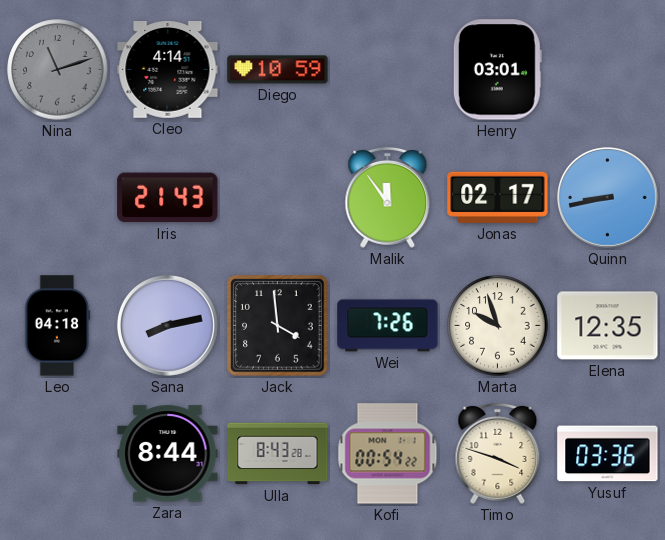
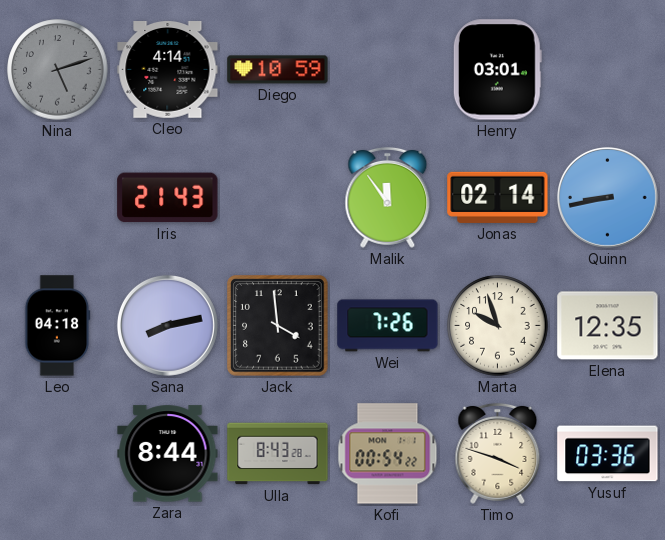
Nina: 11:12 -> 5:12 (58, 70)
Jonas: 02:17 -> 02:14 (498, 197)
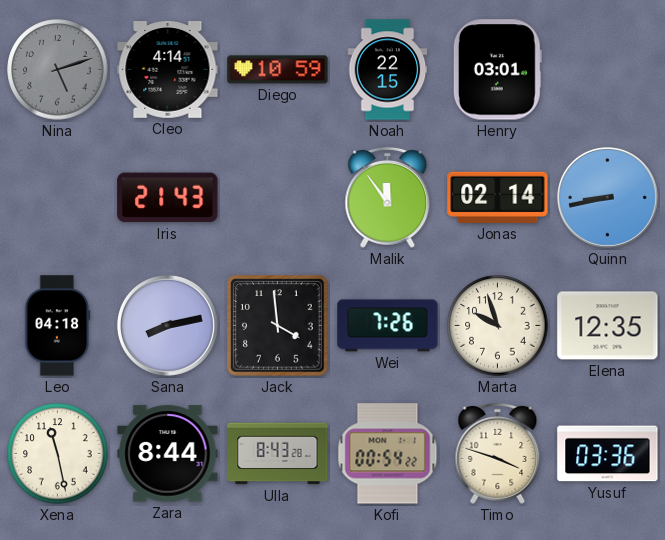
Noah: none -> 22:15 (388, 70)
Xena: none -> 11:28 (58, 454)
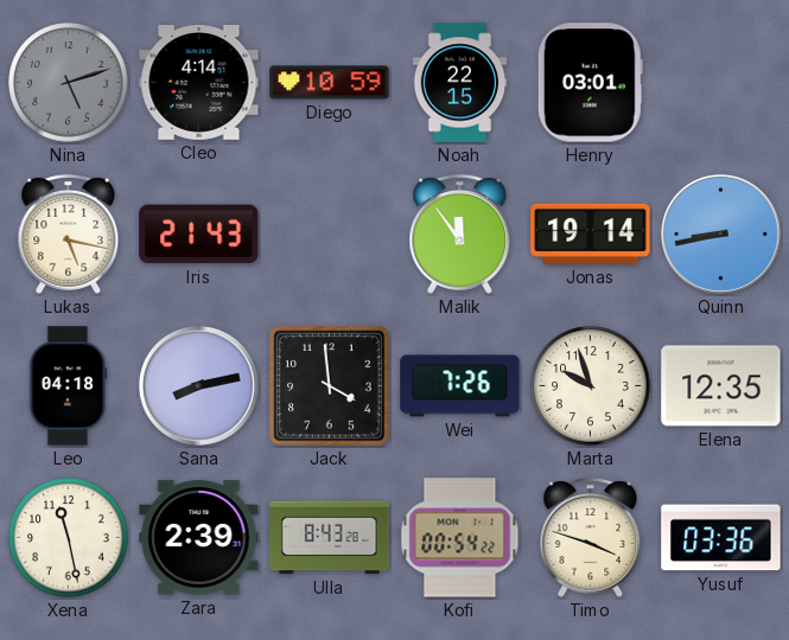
Lukas: none -> 5:17 (69, 233)
Jonas: 02:14 -> 19:14 (591, 233)
Zara: 8:44 -> 2:39 (199, 538)
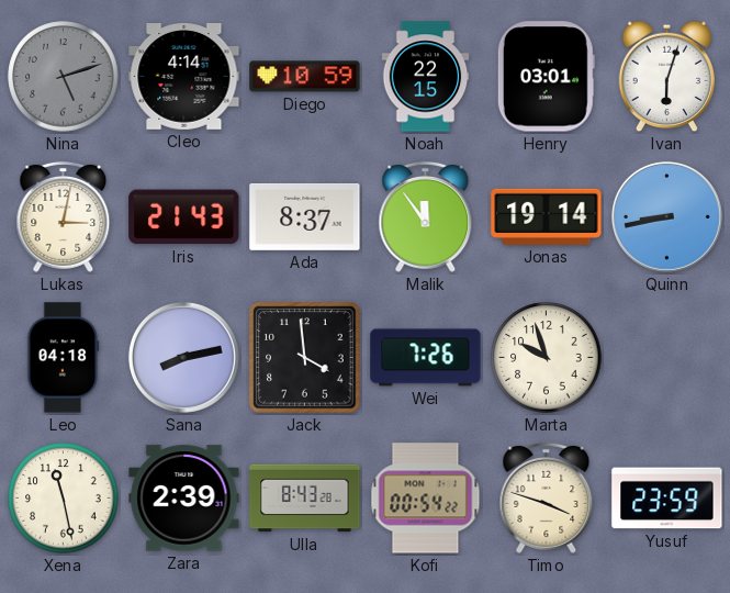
Ivan: none -> 6:03 (666, 77)
Lukas: 5:17 -> 3:02 (64, 216)
Ada: none -> 8:37 (305, 216)
Elena: 12:35 -> none (721, 386)
Yusuf: 03:36 -> 23:59 (667, 499)
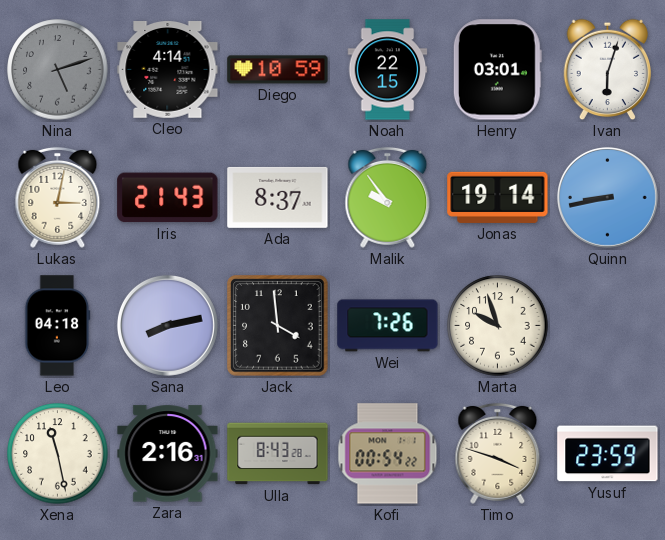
Malik: 11:54 -> 9:54 (388, 197)
Zara: 2:39 -> 2:16 (168, 454)
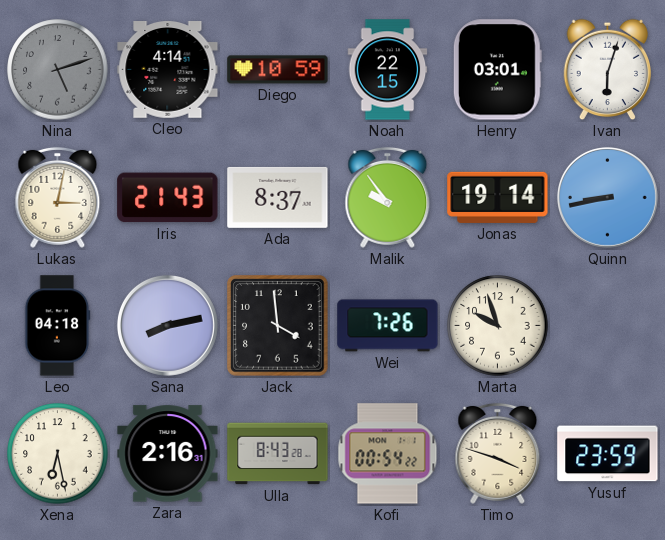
Xena: 11:28 -> 6:28 (58, 454)
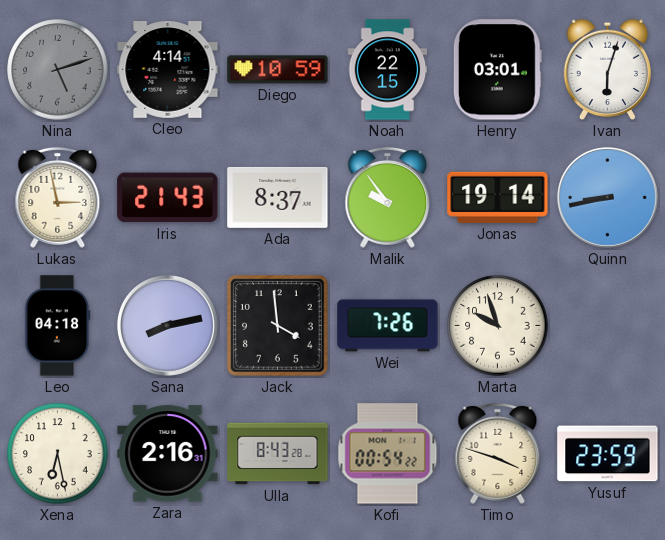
Lukas: 3:02 -> 2:58 (58, 197)
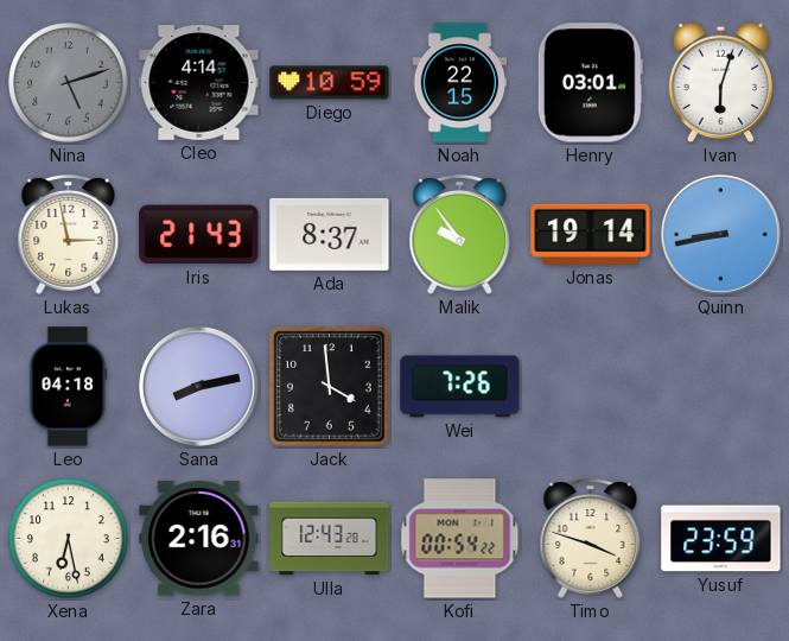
Marta: 9:57 -> none (498, 326)
Ulla: 8:43 -> 12:43 (330, 539)
